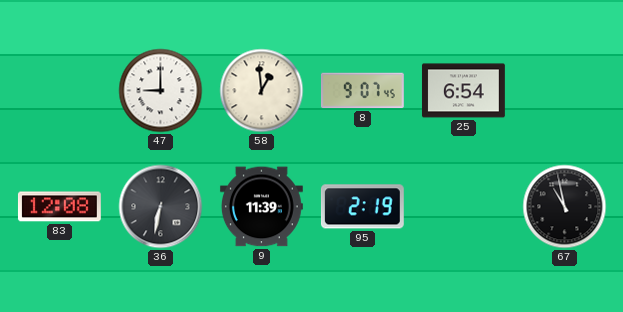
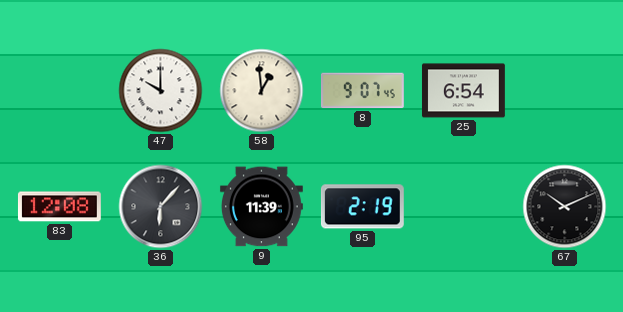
47: 9:00 -> 10:00 (161, 91)
36: 6:32 -> 6:07 (161, 207)
67: 10:58 -> 10:11 (565, 207)
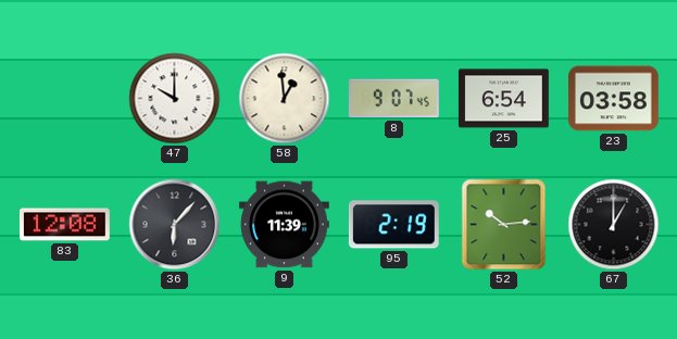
23: none -> 03:58 (613, 99)
52: none -> 10:14 (504, 225)
67: 10:11 -> 1:00 (614, 225)
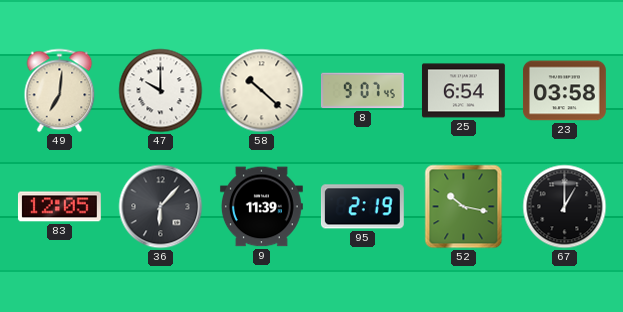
49: none -> 7:01 (60, 91)
58: 12:59 -> 10:22 (262, 91)
83: 12:08 -> 12:05 (59, 207)
52: 10:14 -> 10:17 (464, 207)
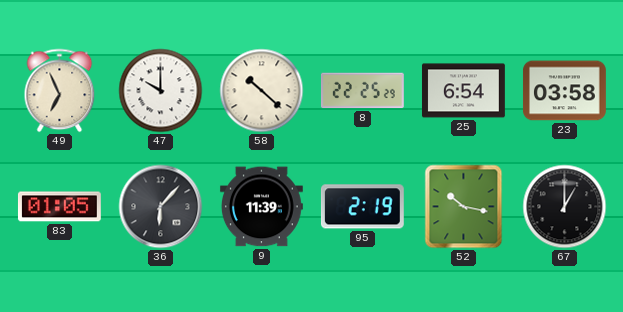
49: 7:01 -> 6:56 (60, 91)
8: 9:07 -> 22:25 (362, 91)
83: 12:05 -> 01:05 (59, 207)
